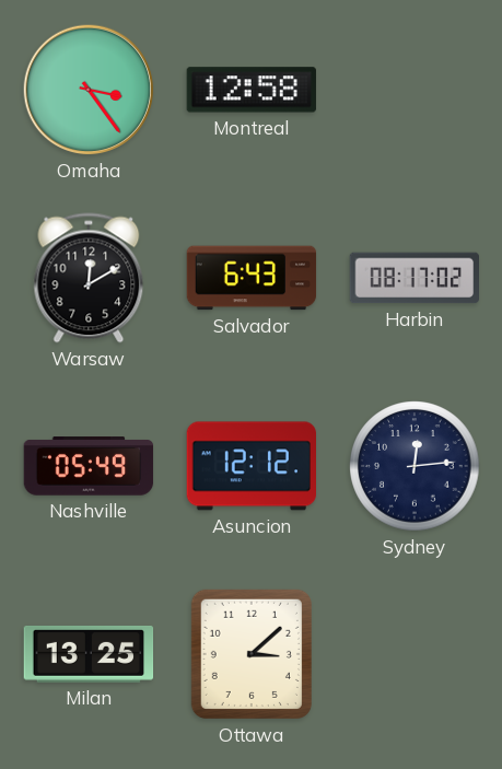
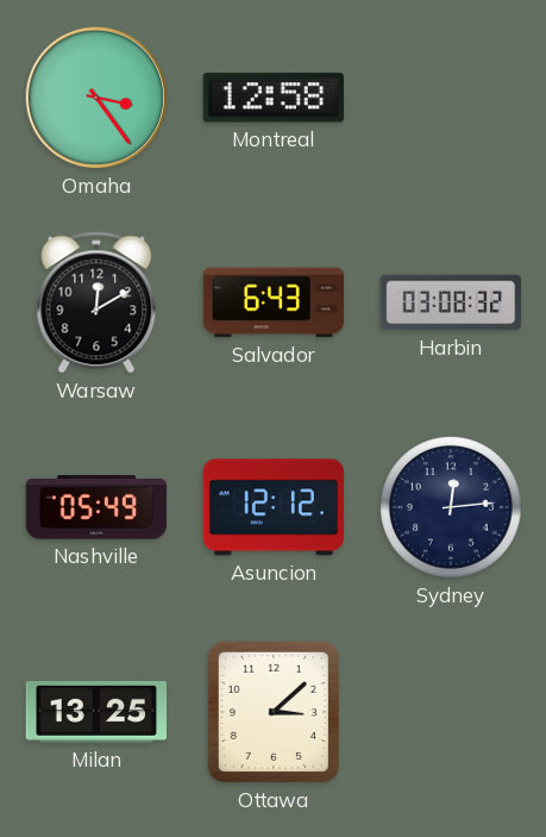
Harbin: 08:17 -> 03:08 (451, 302)
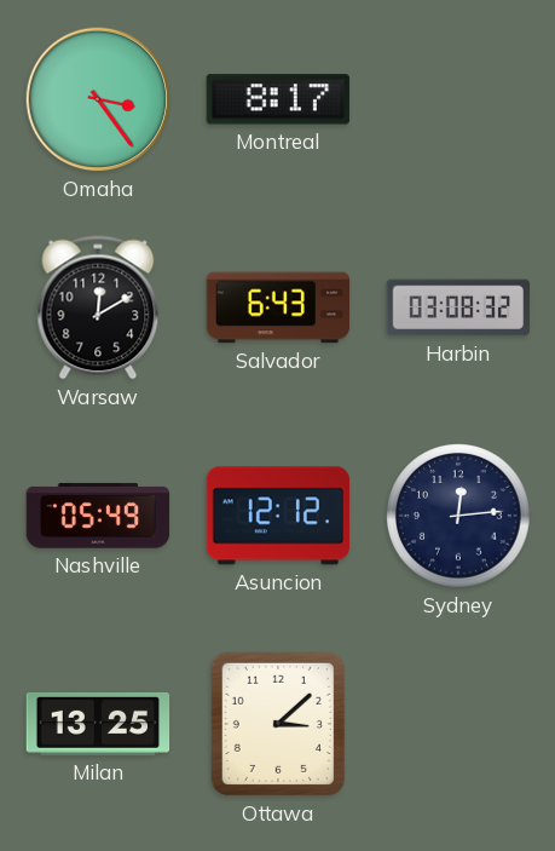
Montreal: 12:58 -> 8:17 (278, 99)
